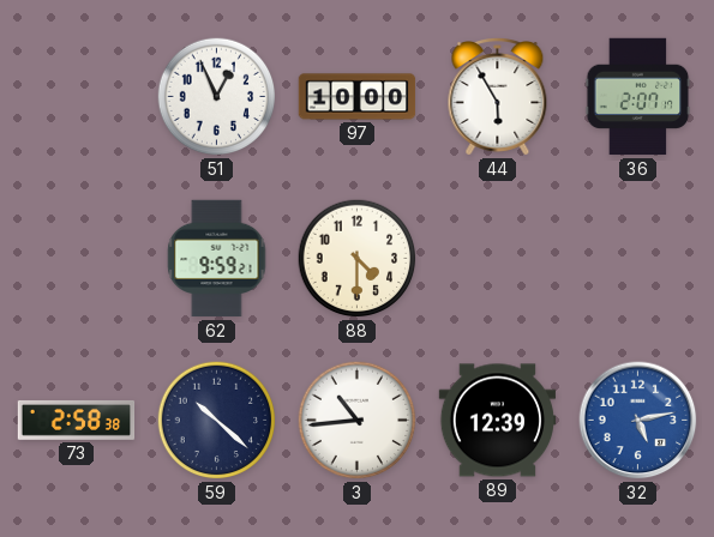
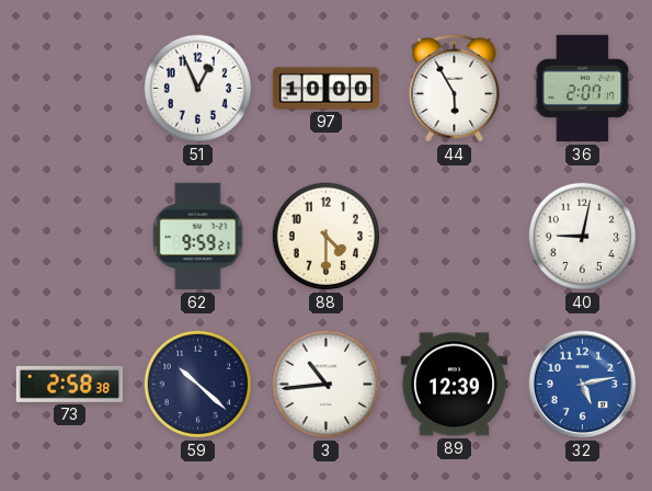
40: none -> 9:02 (583, 237)
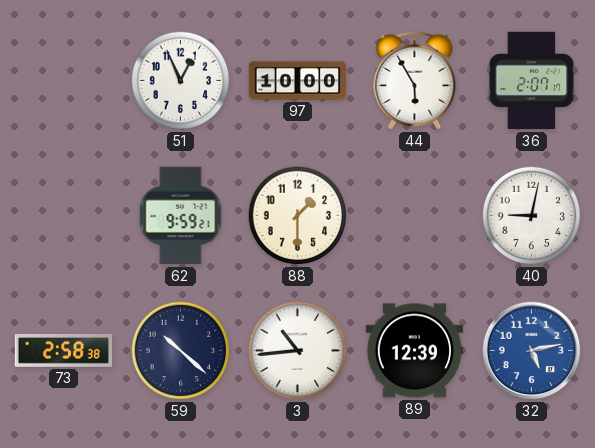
88: 4:30 -> 1:30 (298, 216)
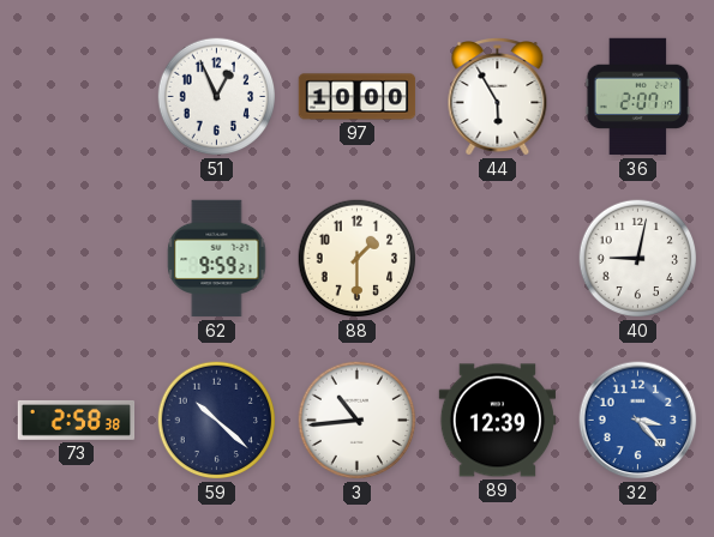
32: 5:13 -> 3:23 (638, 421)
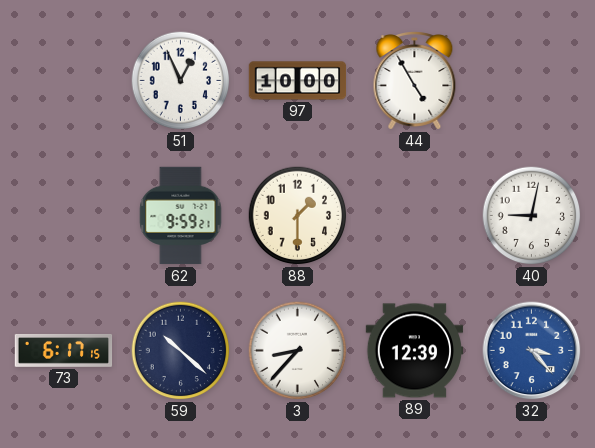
44: 5:55 -> 4:55 (415, 81)
36: 2:07 -> none (638, 97)
73: 2:58 -> 6:17 (64, 350)
3: 10:44 -> 8:37 (298, 351)
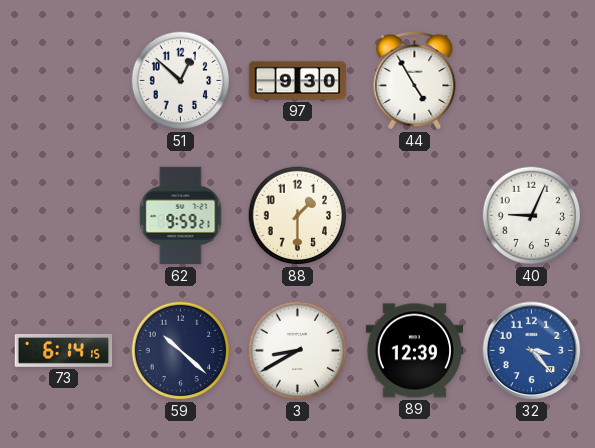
51: 12:56 -> 12:52 (181, 81)
97: 10:00 -> 9:30 (298, 81)
40: 9:02 -> 9:04 (532, 216)
73: 6:17 -> 6:14 (64, 350)
3: 8:37 -> 8:40 (298, 351)
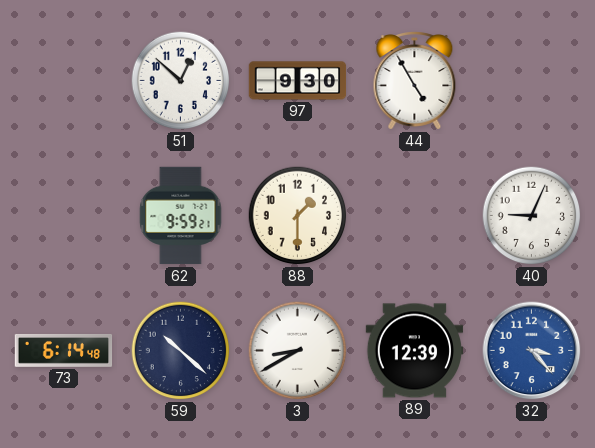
73: 6:14:15 -> 6:14:48 (64, 350)
